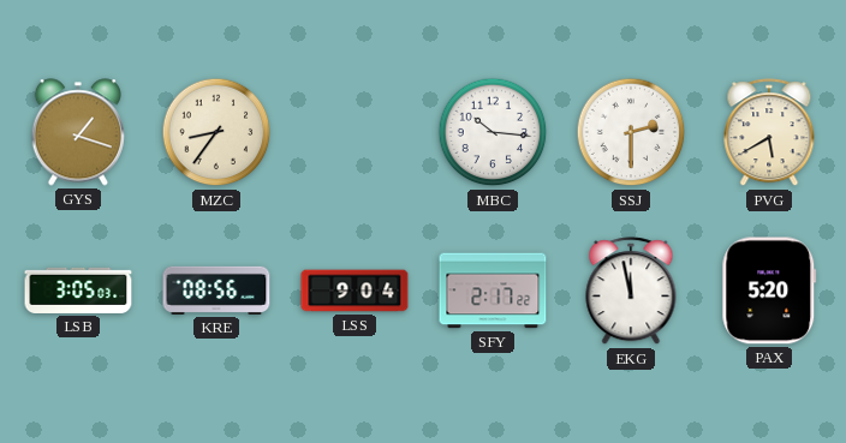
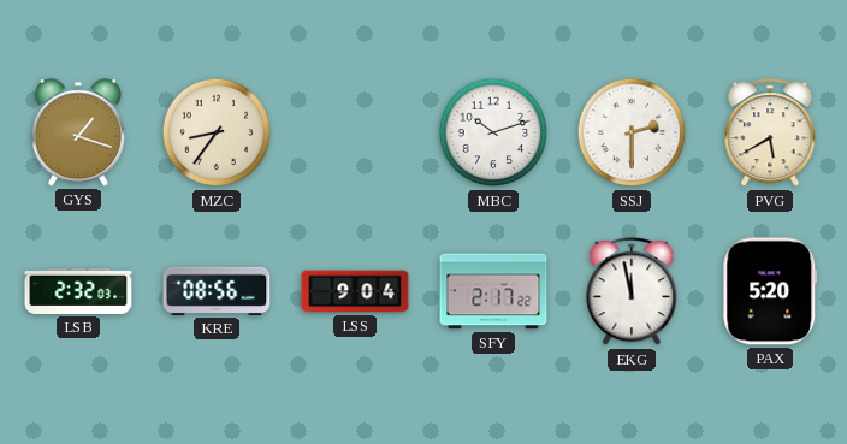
MBC: 10:16 -> 10:12 (493, 132)
LSB: 3:05 -> 2:32 (78, 291)
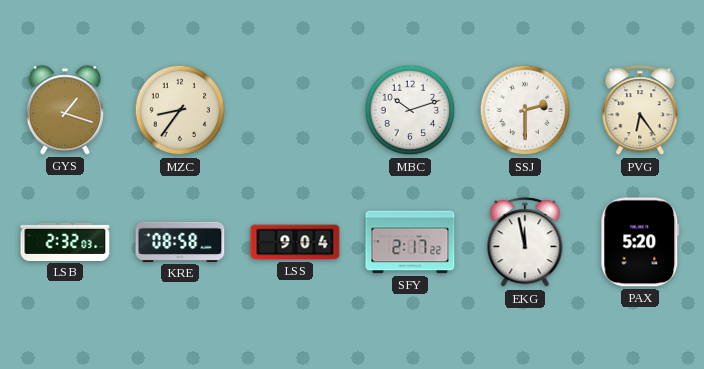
PVG: 5:40 -> 6:24 (640, 111)
KRE: 08:56 -> 08:58 (180, 242)
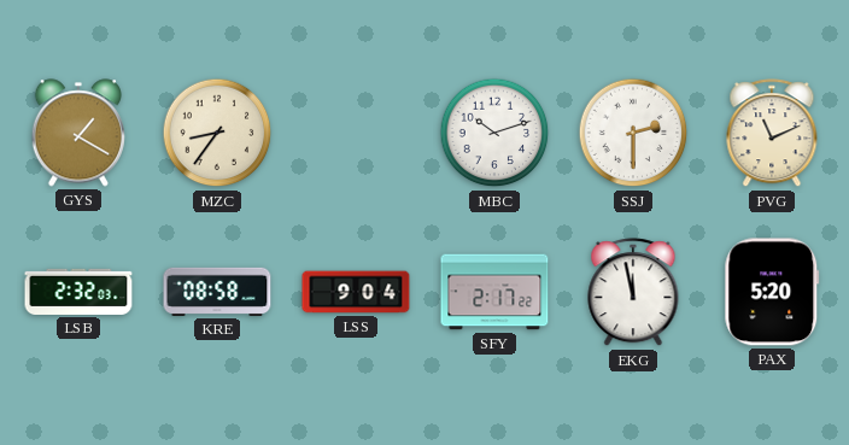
GYS: 1:18 -> 1:20 (77, 133)
PVG: 6:24 -> 11:11 (772, 134)
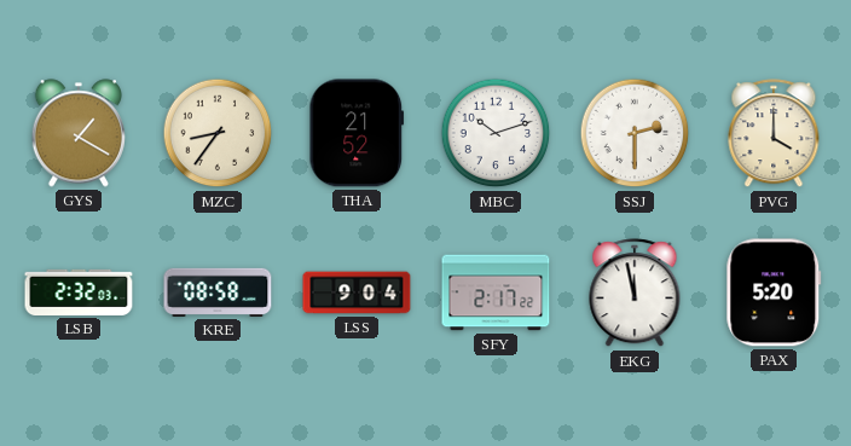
THA: none -> 21:52 (357, 133)
PVG: 11:11 -> 4:00 (774, 134)
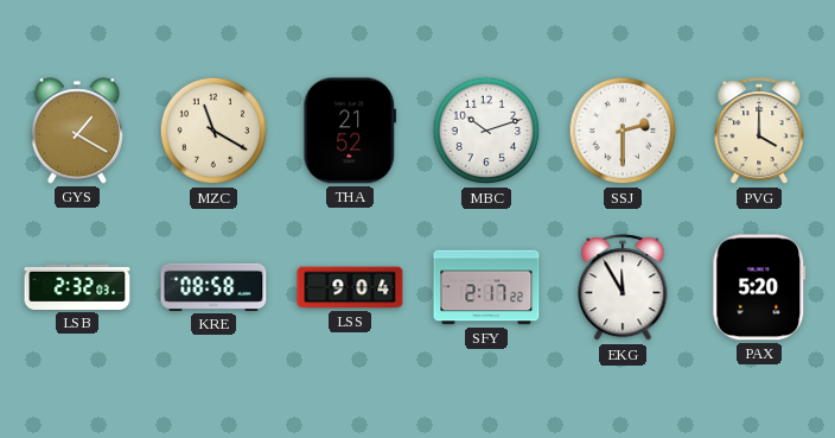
MZC: 8:36 -> 11:20 (213, 131)
EKG: 11:58 -> 11:55 (623, 288)
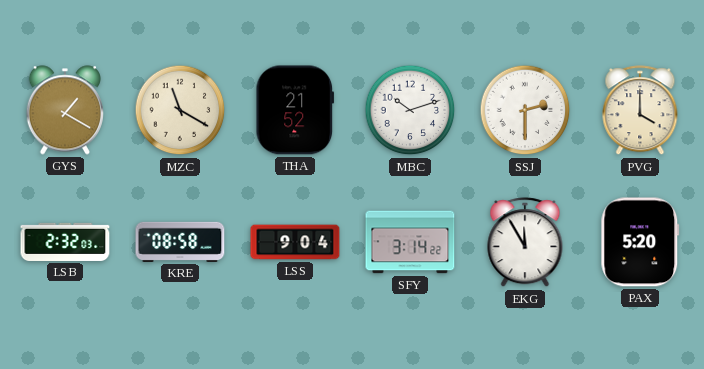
SFY: 2:17 -> 3:14 (410, 242)
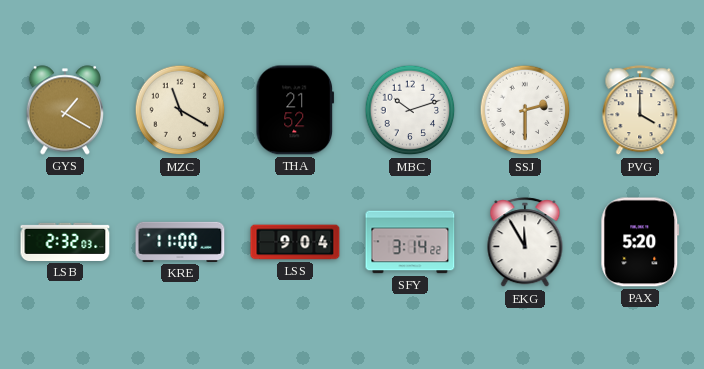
KRE: 08:58 -> 11:00 (180, 242)
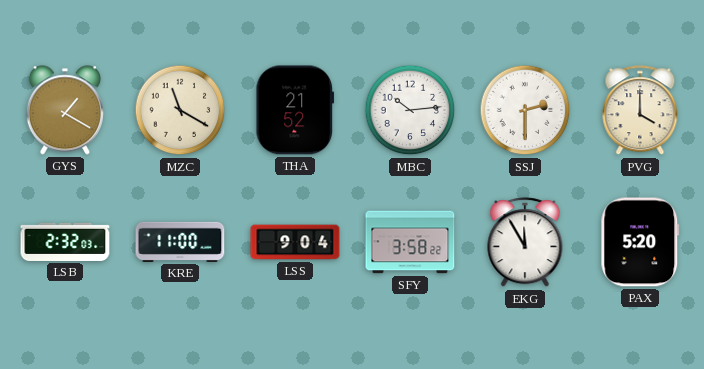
MBC: 10:12 -> 10:14 (410, 110)
SFY: 3:14 -> 3:58 (410, 242)
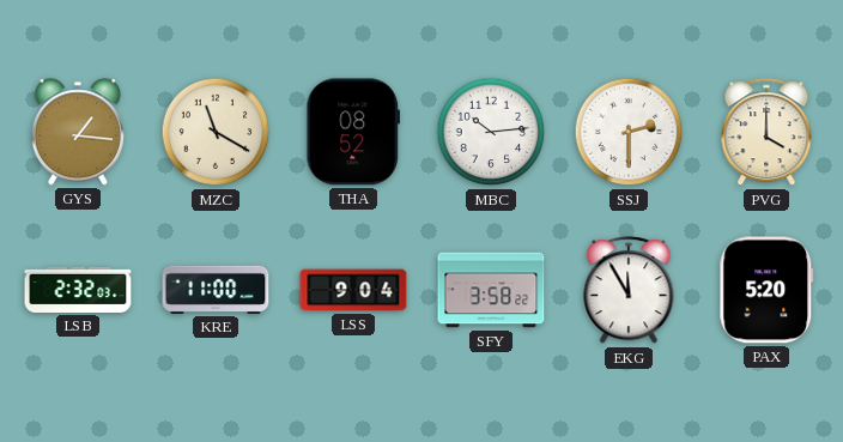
GYS: 1:20 -> 1:16 (77, 132)
THA: 21:52 -> 08:52 (353, 132)
